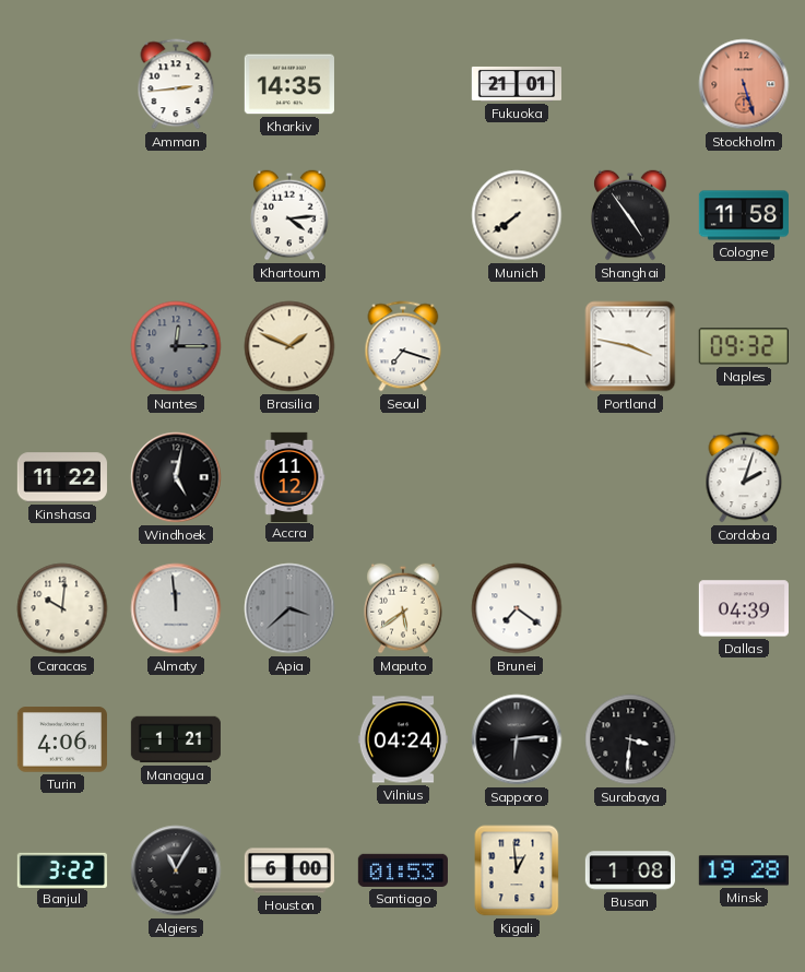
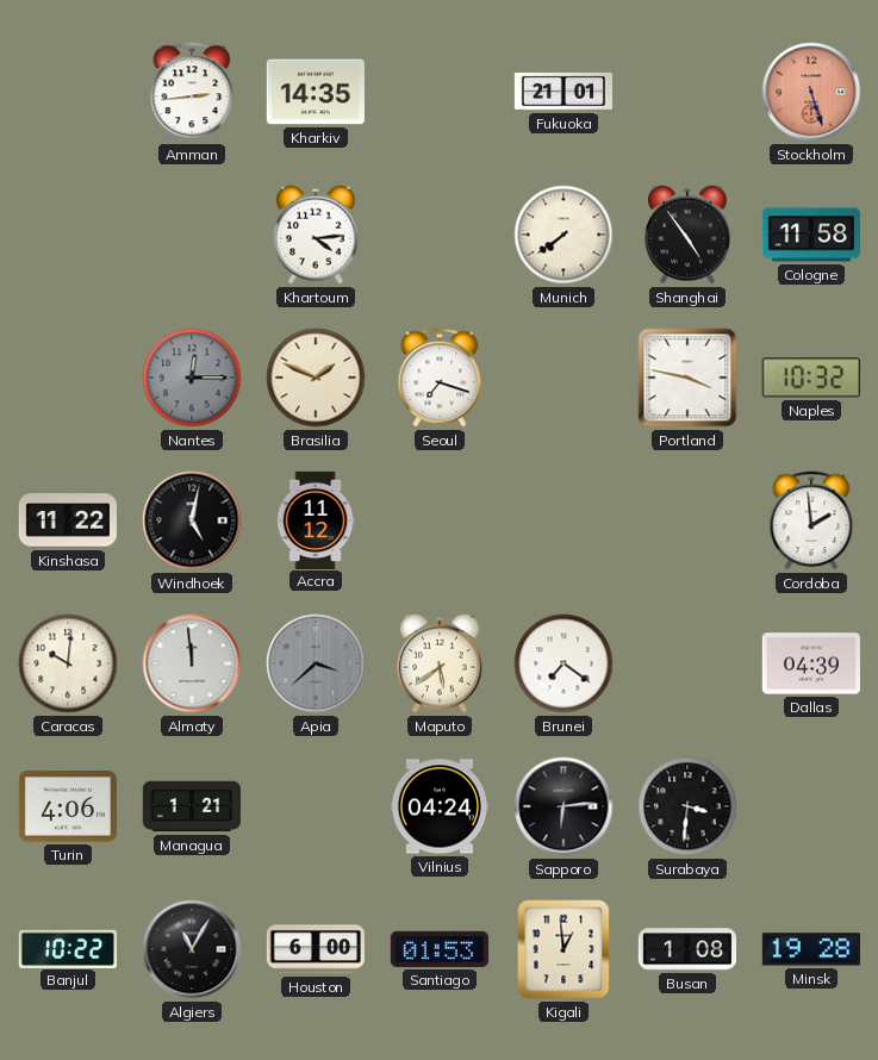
Naples: 09:32 -> 10:32 (811, 378)
Cordoba: 2:03 -> 1:59 (811, 520)
Banjul: 3:22 -> 10:22 (68, 948)
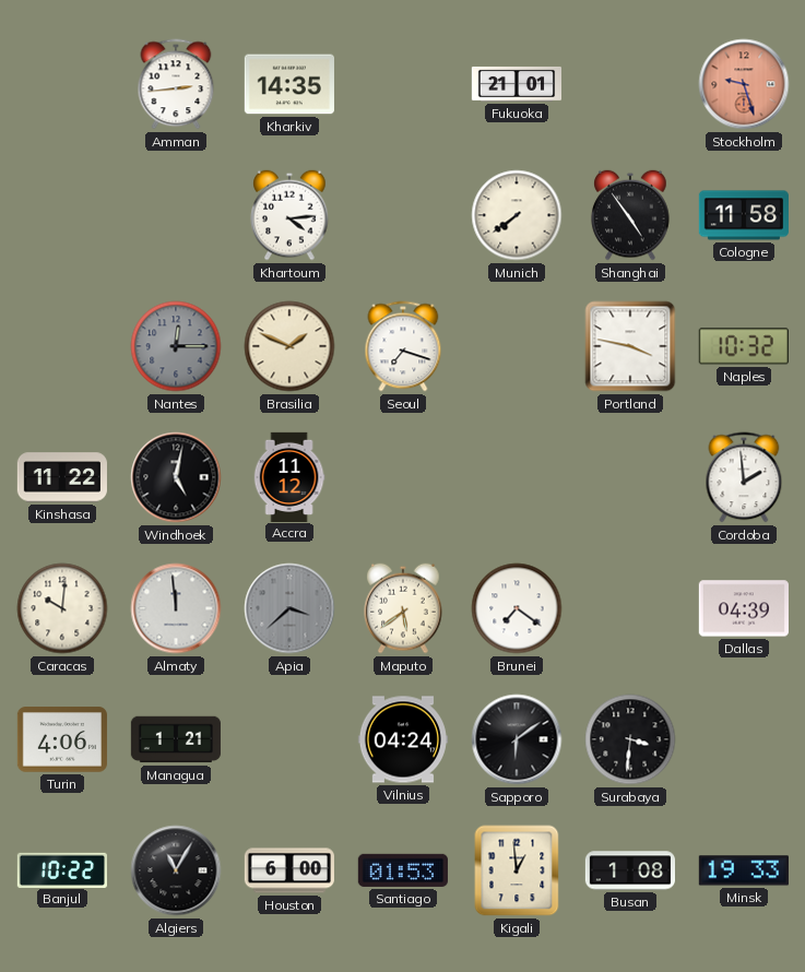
Stockholm: 5:27 -> 9:27 (744, 84)
Sapporo: 6:14 -> 6:09 (517, 739)
Minsk: 19:28 -> 19:33 (744, 870)
